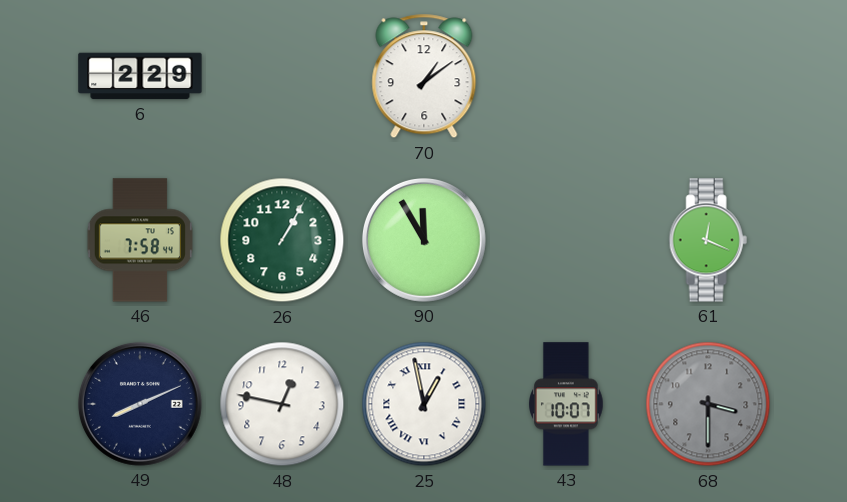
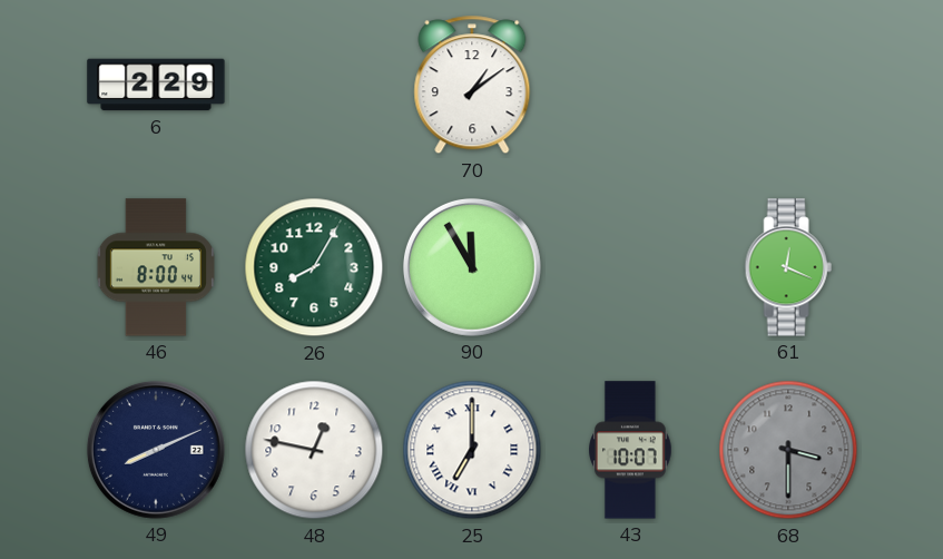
46: 7:58 -> 8:00 (156, 267)
26: 1:05 -> 8:05 (314, 267)
25: 12:58 -> 7:00 (472, 450)
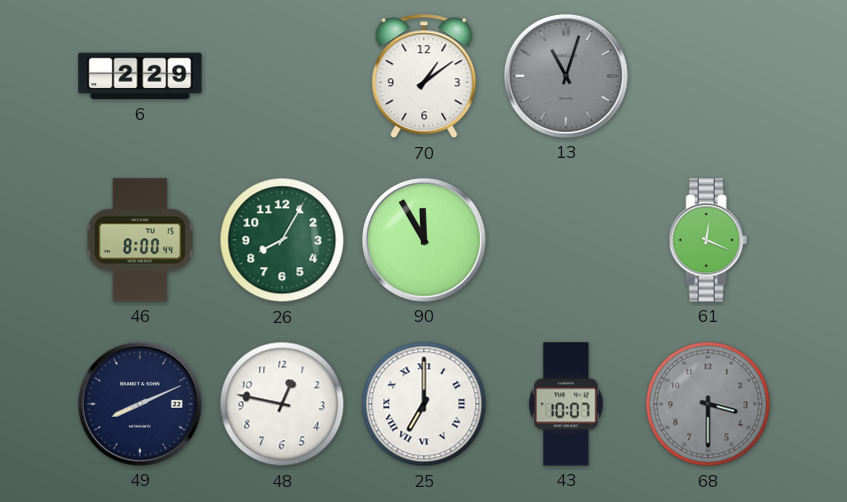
13: none -> 11:03 (566, 76)
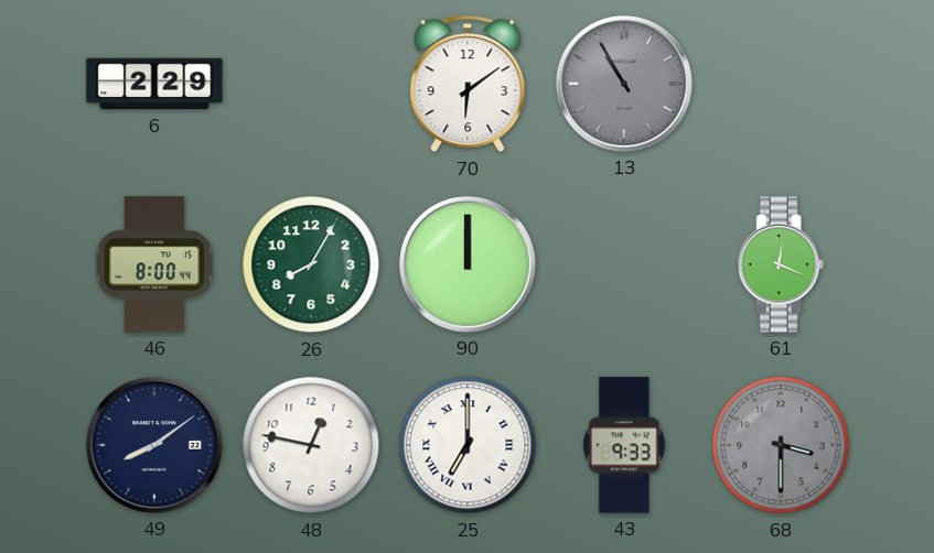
70: 1:09 -> 6:09 (468, 84)
13: 11:03 -> 10:55 (624, 84)
90: 11:55 -> 12:00 (468, 264)
49: 8:11 -> 8:09 (154, 445)
43: 10:07 -> 9:33 (625, 445)
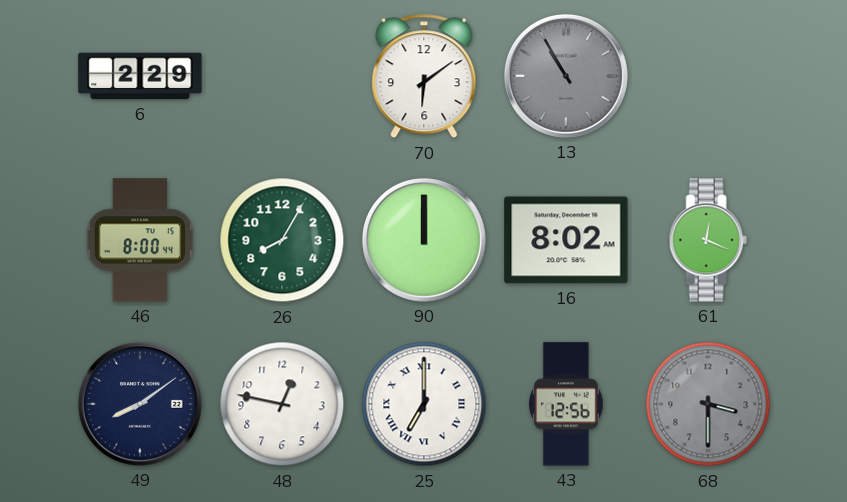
16: none -> 8:02 (566, 240)
43: 9:33 -> 12:56 (567, 404)
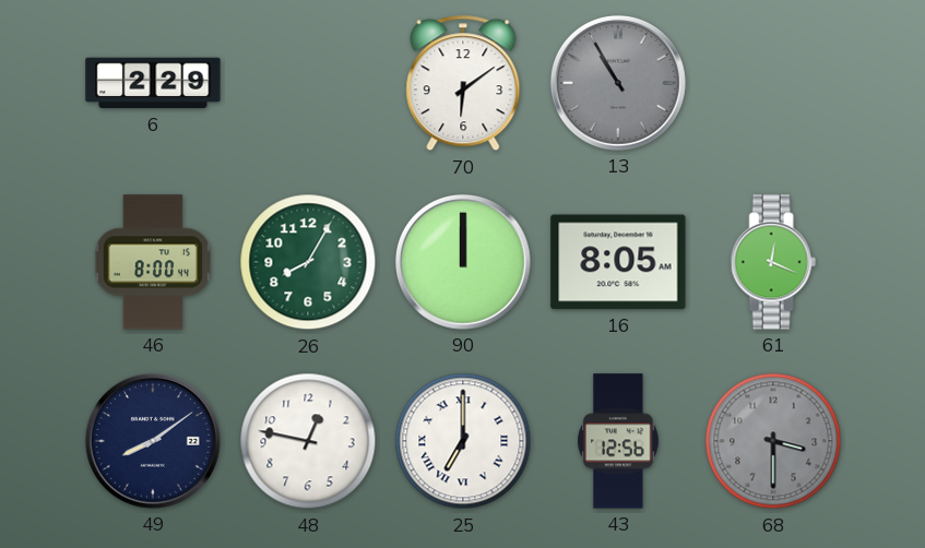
16: 8:02 -> 8:05 (618, 262)
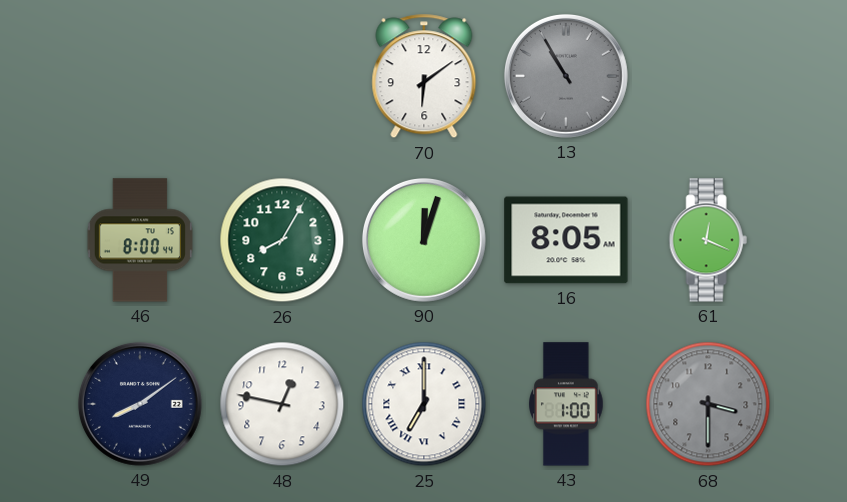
6: 2:29 -> none (153, 83)
90: 12:00 -> 12:03 (424, 240)
43: 12:56 -> 1:00 (567, 404)
